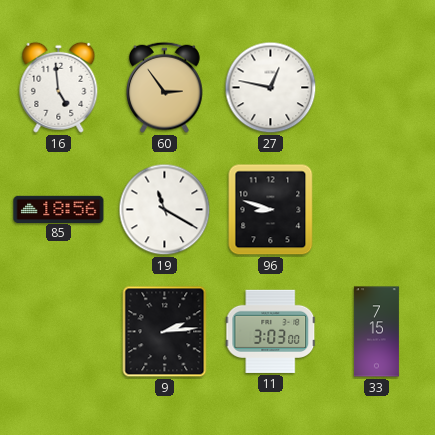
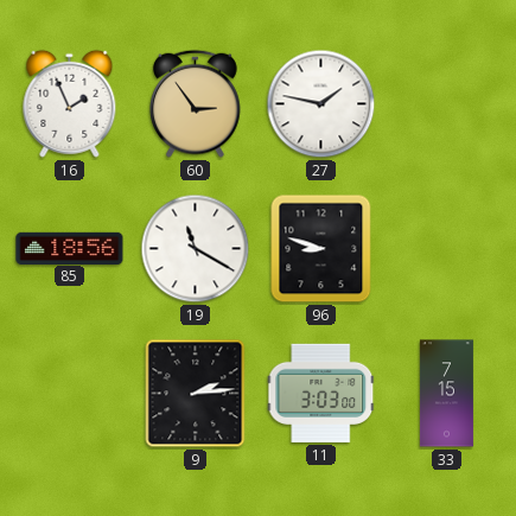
16: 4:59 -> 1:56 (70, 103)
27: 12:47 -> 1:47 (321, 104)
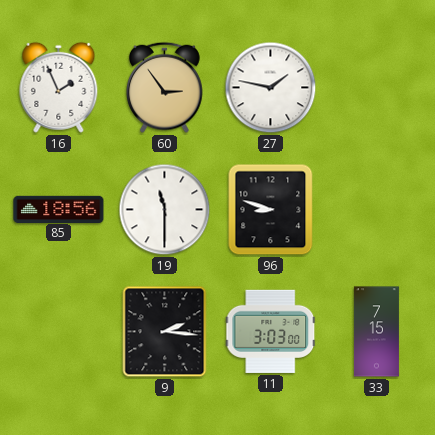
19: 11:20 -> 11:30 (165, 210)
9: 2:14 -> 2:16 (165, 332)
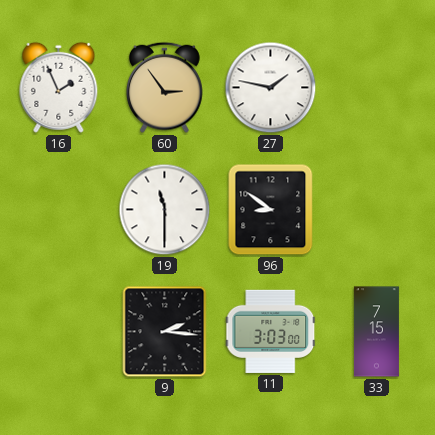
85: 18:56 -> none (59, 209)
96: 8:48 -> 8:51 (271, 210)
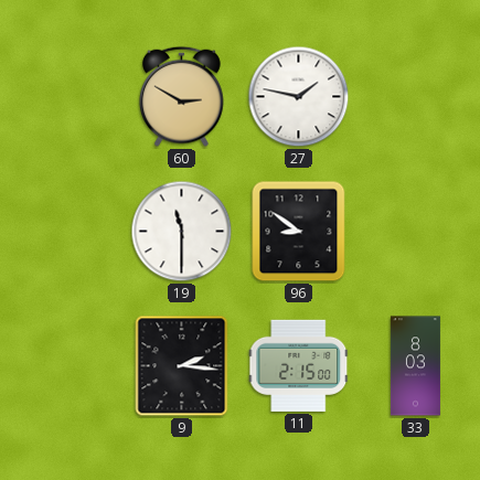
16: 1:56 -> none (59, 87)
60: 2:54 -> 2:50 (182, 96)
11: 3:03 -> 2:15 (299, 365)
33: 7:15 -> 8:03 (415, 366)
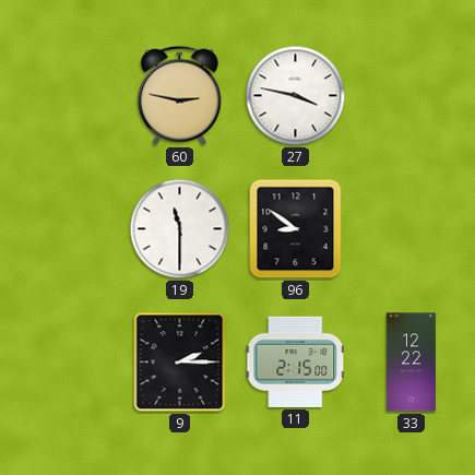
60: 2:50 -> 2:47 (180, 95)
27: 1:47 -> 3:47 (296, 96)
9: 2:16 -> 2:15 (180, 363)
33: 8:03 -> 12:22 (411, 363)
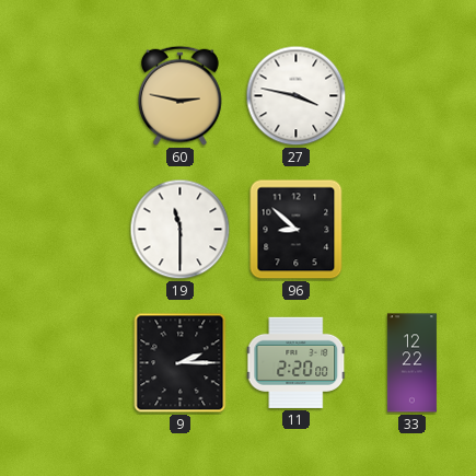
96: 8:51 -> 8:52 (297, 230)
11: 2:15 -> 2:20 (297, 362)
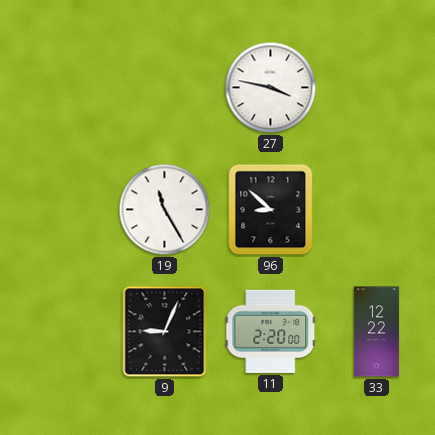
60: 2:47 -> none (181, 95)
19: 11:30 -> 11:25 (165, 210)
9: 2:15 -> 9:04 (165, 332)
